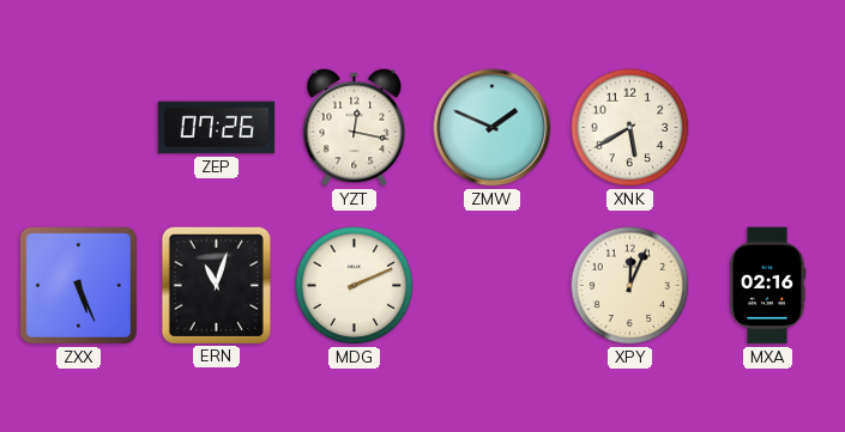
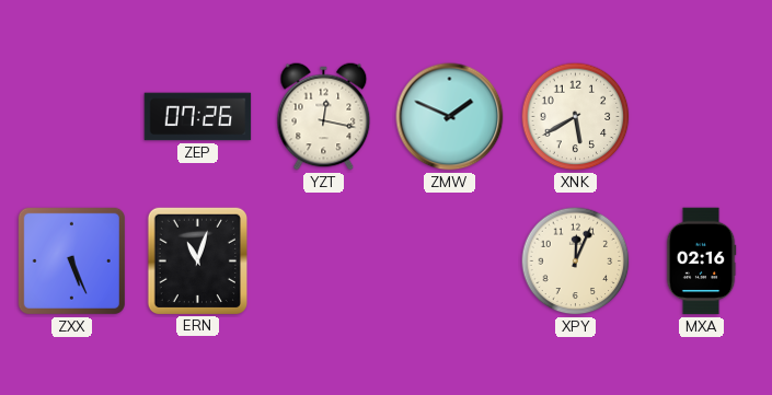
MDG: 2:11 -> none (355, 286)
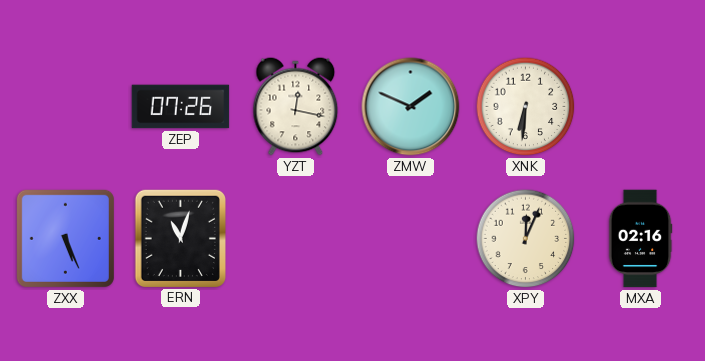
XNK: 5:40 -> 6:31 (526, 107)
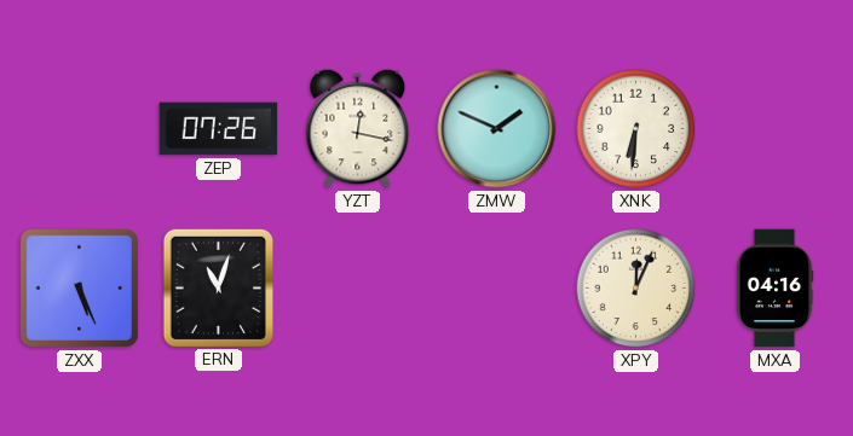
MXA: 02:16 -> 04:16 (774, 289)
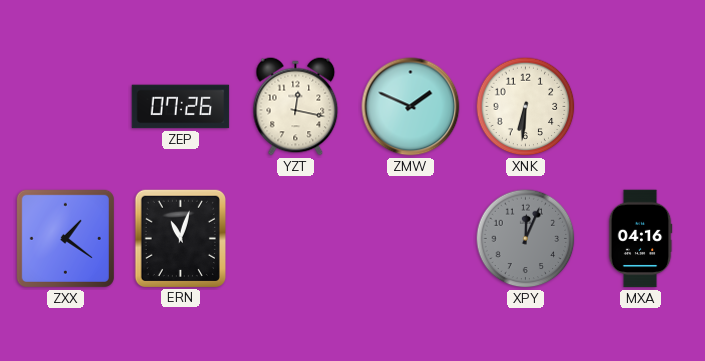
ZXX: 5:26 -> 1:21 (65, 238)
XPY dial: cream -> grey (526, 239)
